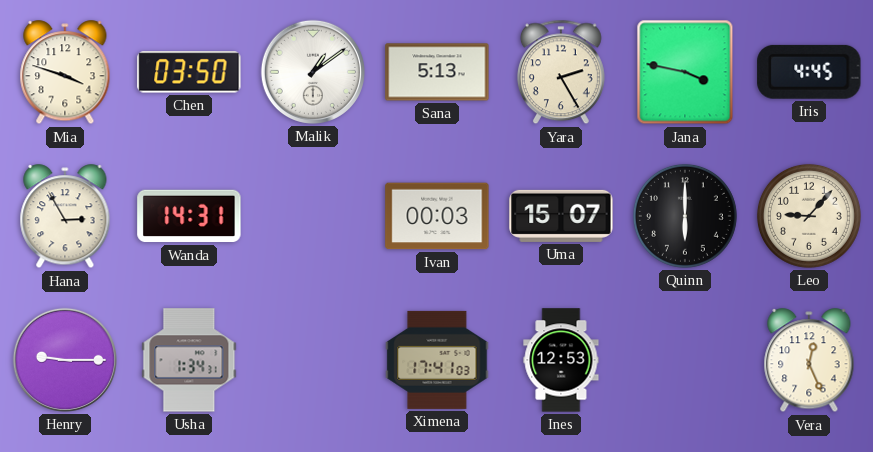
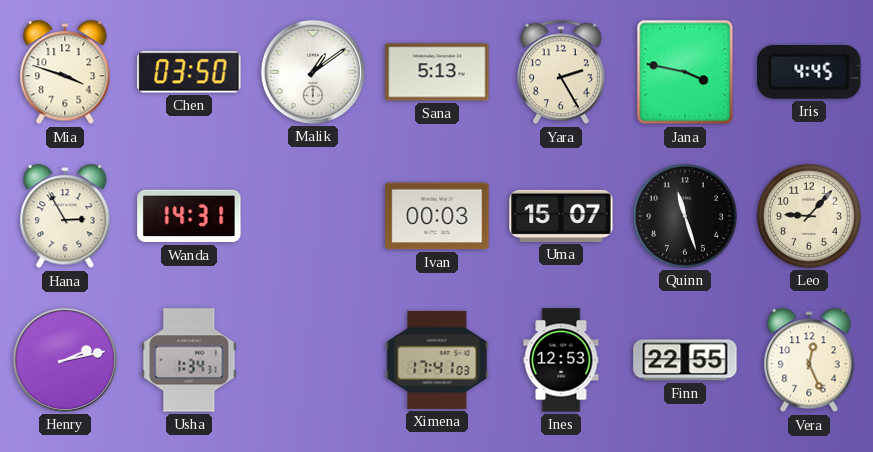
Quinn: 6:00 -> 11:27 (685, 216)
Henry: 9:15 -> 2:13 (65, 360)
Finn: none -> 22:55 (685, 360)
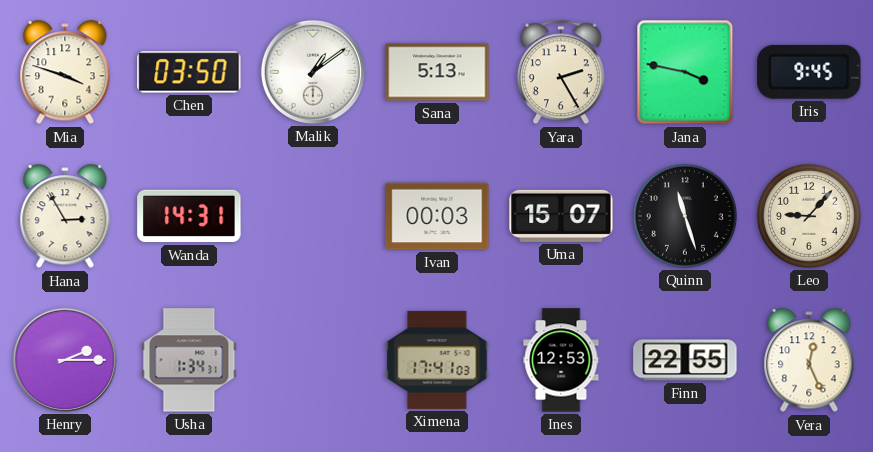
Iris: 4:45 -> 9:45 (809, 72)
Henry: 2:13 -> 2:15 (65, 360)
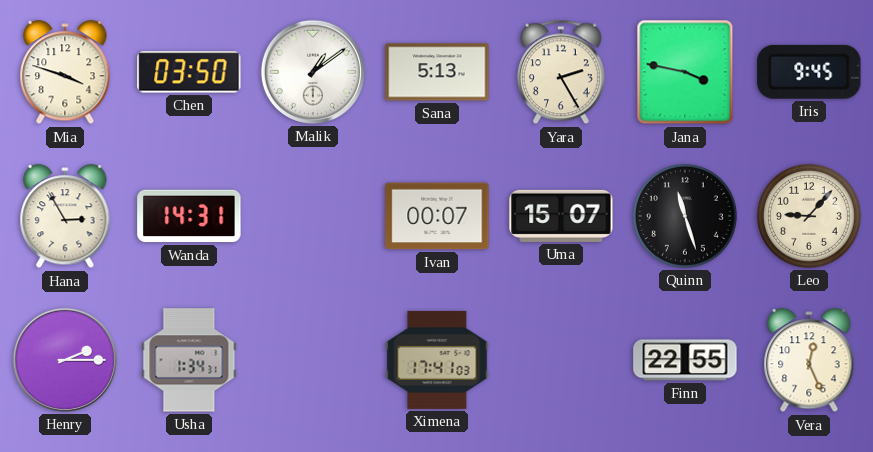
Ivan: 00:03 -> 00:07 (437, 216)
Ines: 12:53 -> none (561, 360)
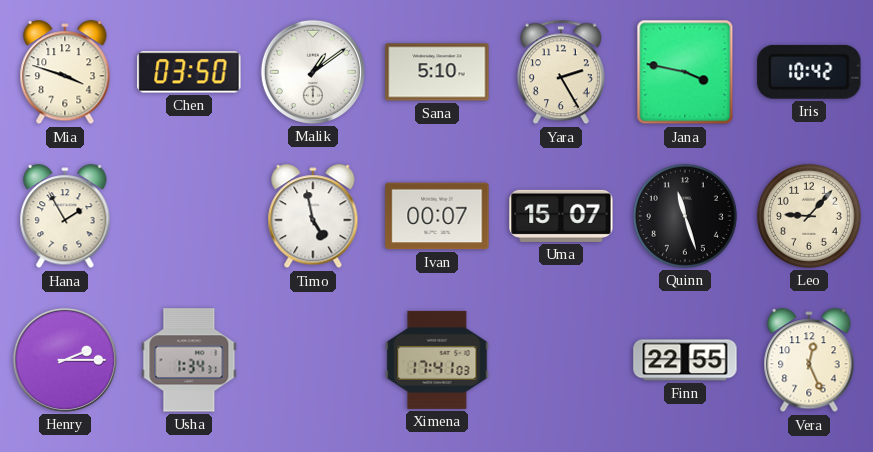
Sana: 5:13 -> 5:10 (437, 72)
Iris: 9:45 -> 10:42 (809, 72)
Hana: 2:55 -> 1:55 (65, 217)
Wanda: 14:31 -> none (189, 216)
Timo: none -> 4:58 (313, 217)
